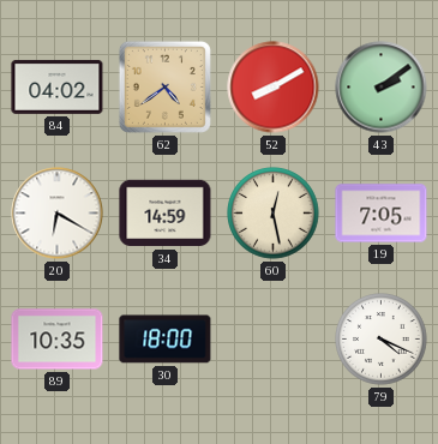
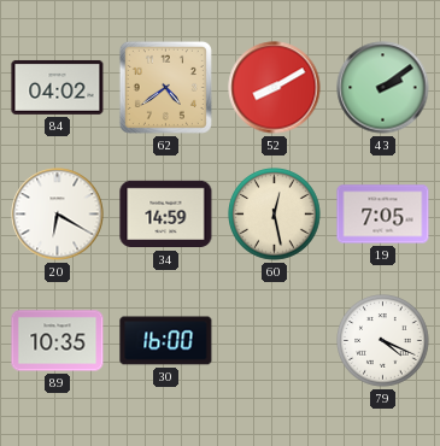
30: 18:00 -> 16:00 (166, 341)
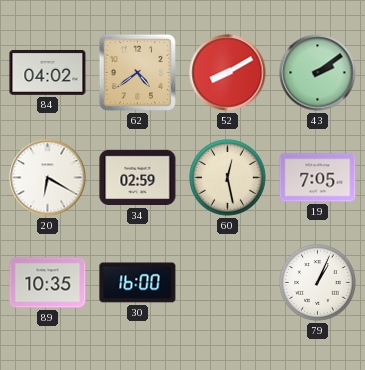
34: 14:59 -> 02:59 (138, 178)
79: 4:19 -> 1:04 (318, 283)
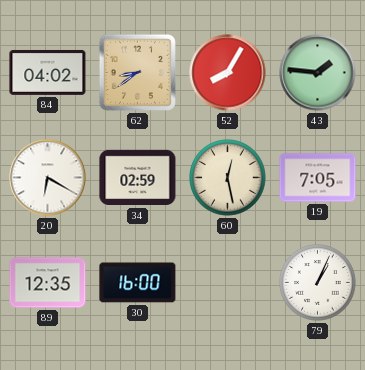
62: 4:39 -> 8:39 (137, 72)
52: 8:10 -> 8:05 (228, 73)
43: 2:09 -> 1:46 (318, 73)
89: 10:35 -> 12:35 (48, 283)
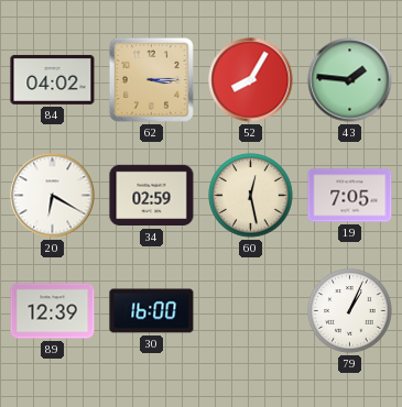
62: 8:39 -> 3:15 (151, 79)
89: 12:35 -> 12:39 (53, 311)
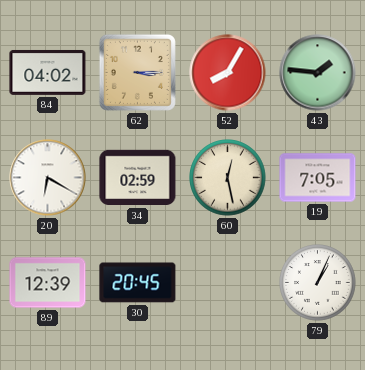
30: 16:00 -> 20:45 (138, 283)
